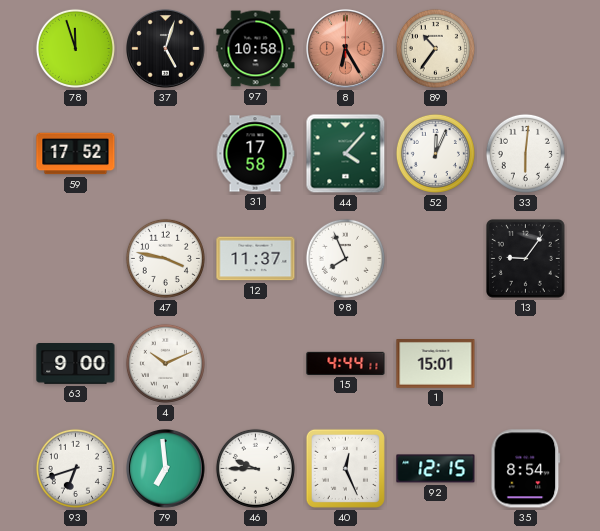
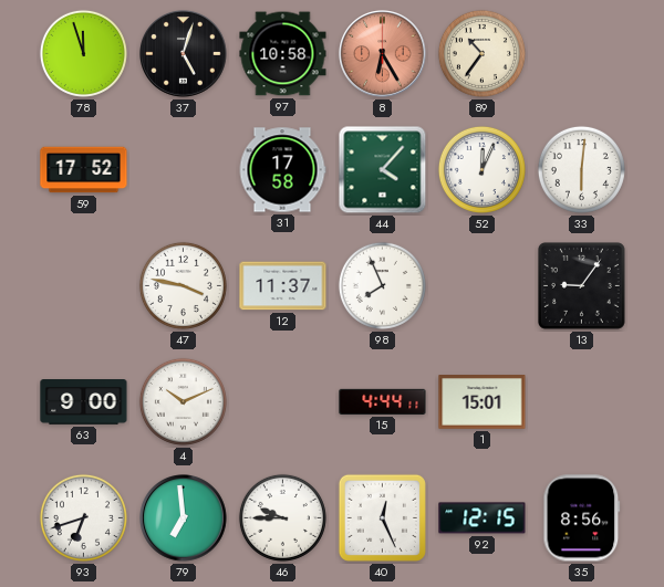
35: 8:54 -> 8:56 (582, 518)
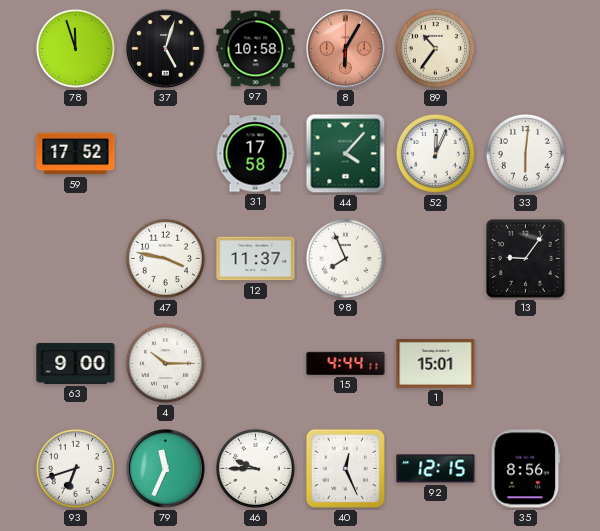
8: 6:25 -> 6:05 (346, 49)
4: 10:11 -> 10:15 (165, 363)
79: 6:59 -> 11:34 (166, 469)
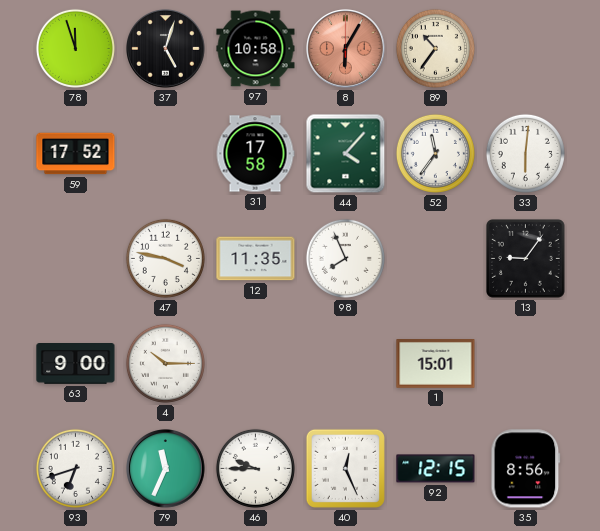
52: 12:04 -> 11:36 (435, 153)
12: 11:37 -> 11:35 (256, 259)
15: 4:44 -> none (346, 363)
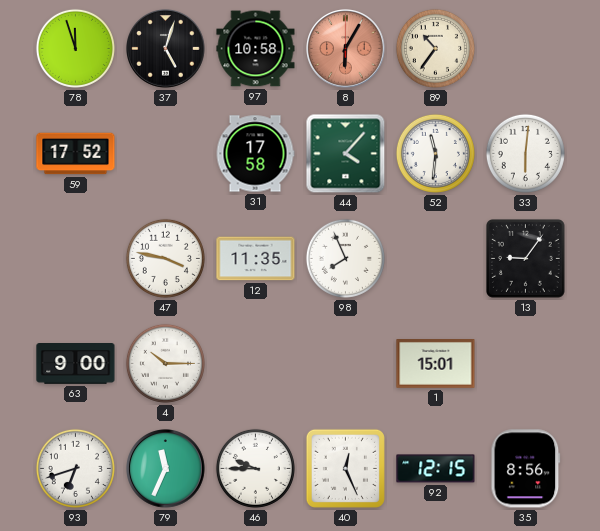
52: 11:36 -> 11:31 (435, 153)
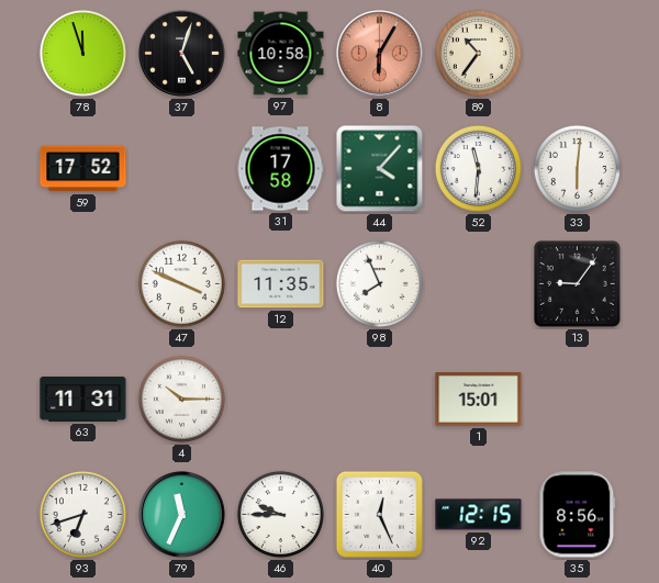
47: 3:47 -> 3:49 (181, 283)
63: 9:00 -> 11:31 (83, 400)
